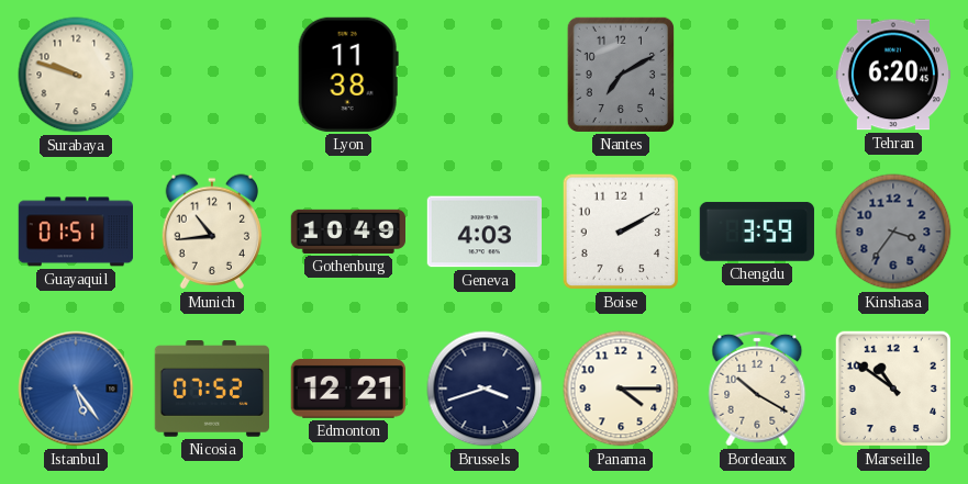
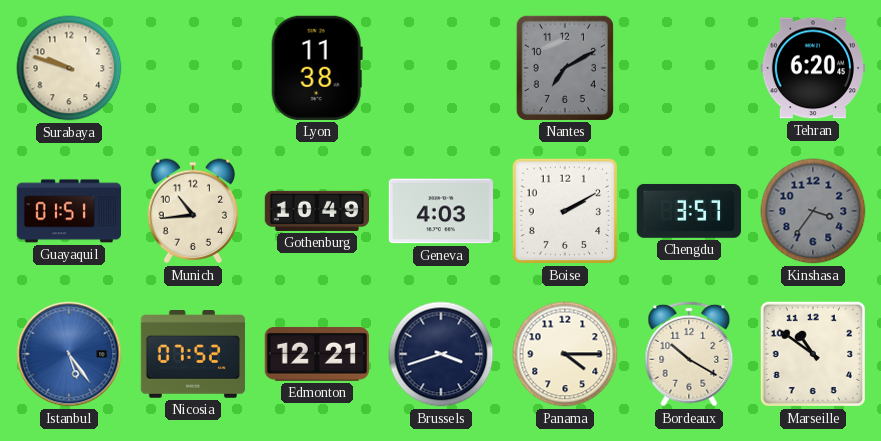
Chengdu: 3:59 -> 3:57 (689, 211)
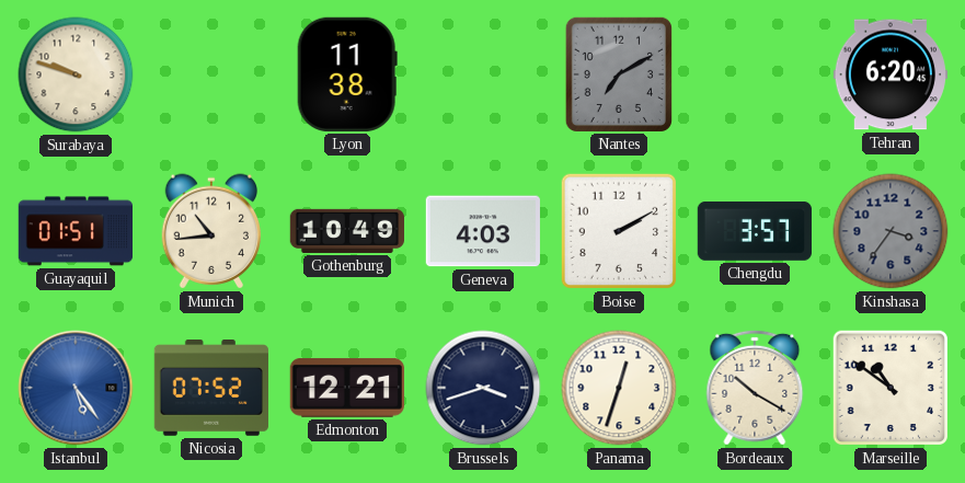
Panama: 4:15 -> 12:33 (619, 388)
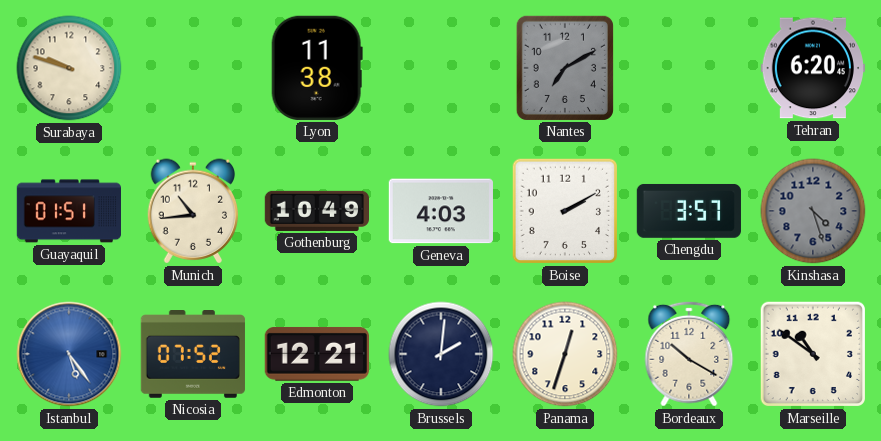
Kinshasa: 3:36 -> 4:27 (813, 211)
Brussels: 3:42 -> 2:01 (441, 354)
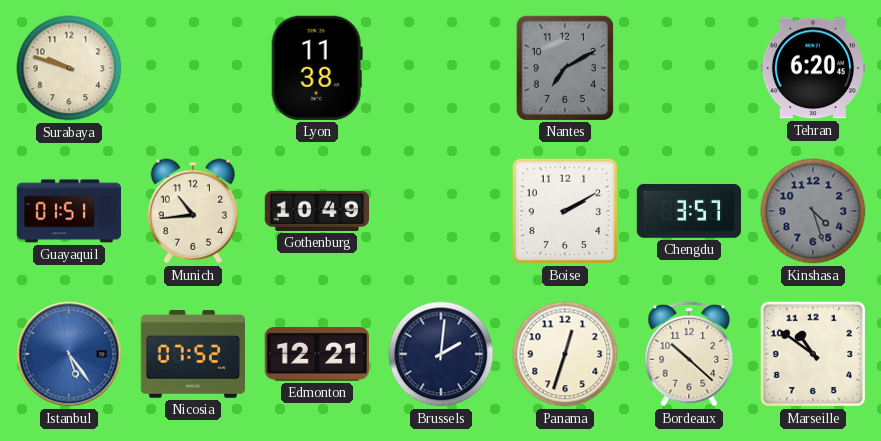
Geneva: 4:03 -> none (441, 211)
Bordeaux: 10:20 -> 10:22 (689, 354)
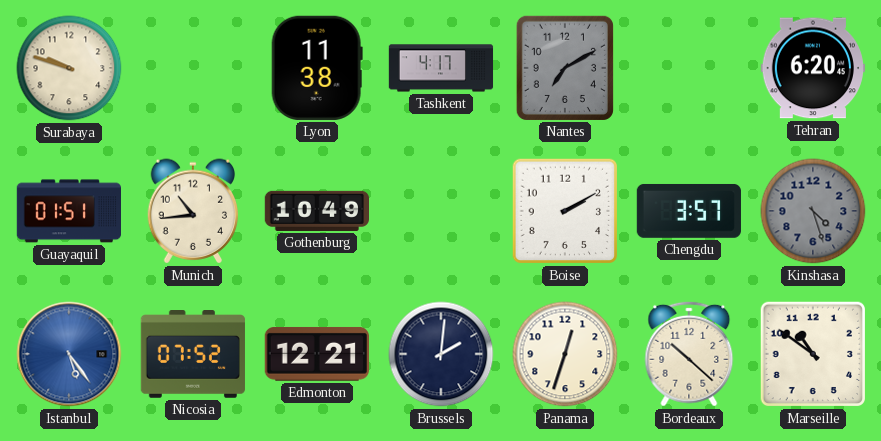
Tashkent: none -> 4:17 (441, 68)
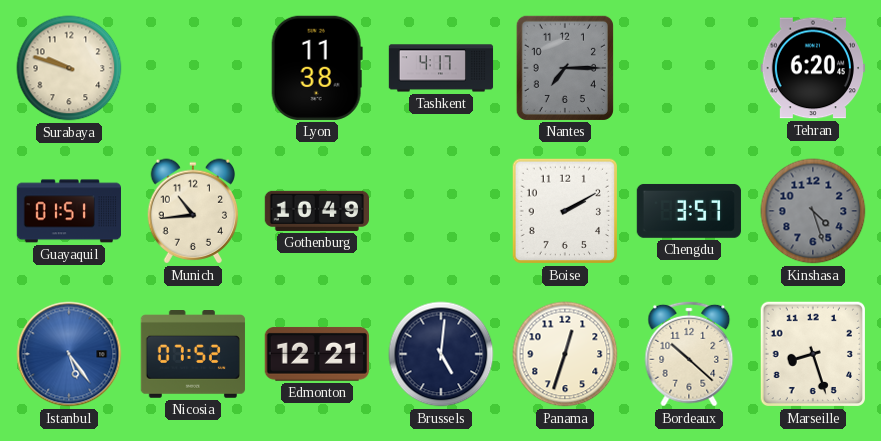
Nantes: 7:10 -> 7:15 (565, 68)
Brussels: 2:01 -> 5:01 (441, 354)
Marseille: 10:51 -> 8:27 (813, 354)
